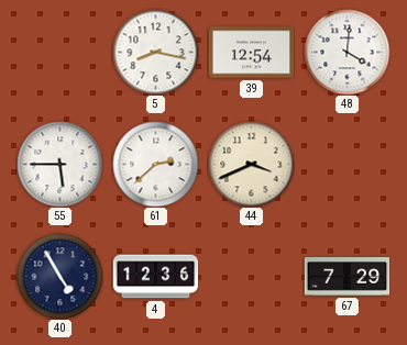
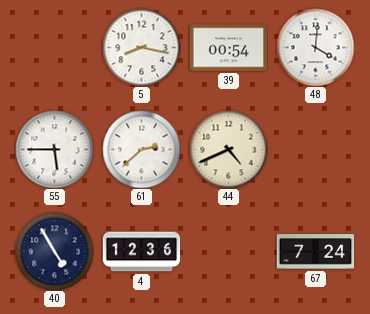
39: 12:54 -> 00:54 (228, 48)
44: 3:41 -> 4:41 (228, 149)
67: 7:29 -> 7:24 (315, 252)
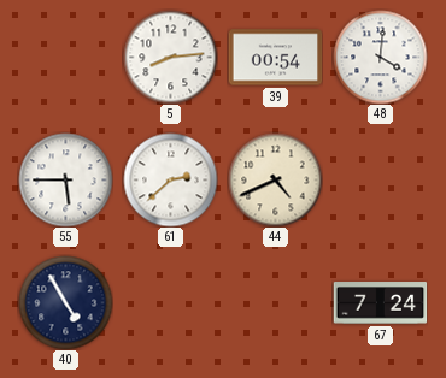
5: 8:17 -> 8:14 (170, 57)
4: 12:36 -> none (141, 252)
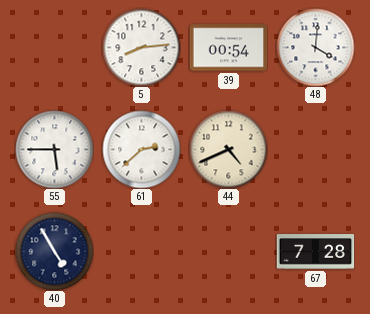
67: 7:24 -> 7:28 (315, 252)
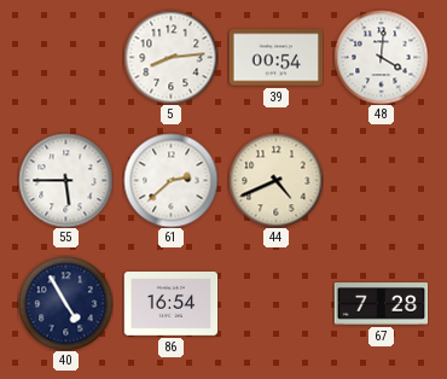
86: none -> 16:54 (170, 304)
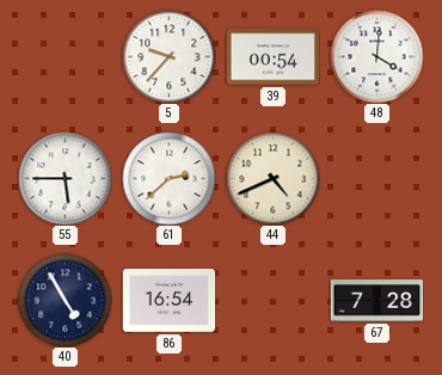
5: 8:14 -> 9:37 (168, 56)
